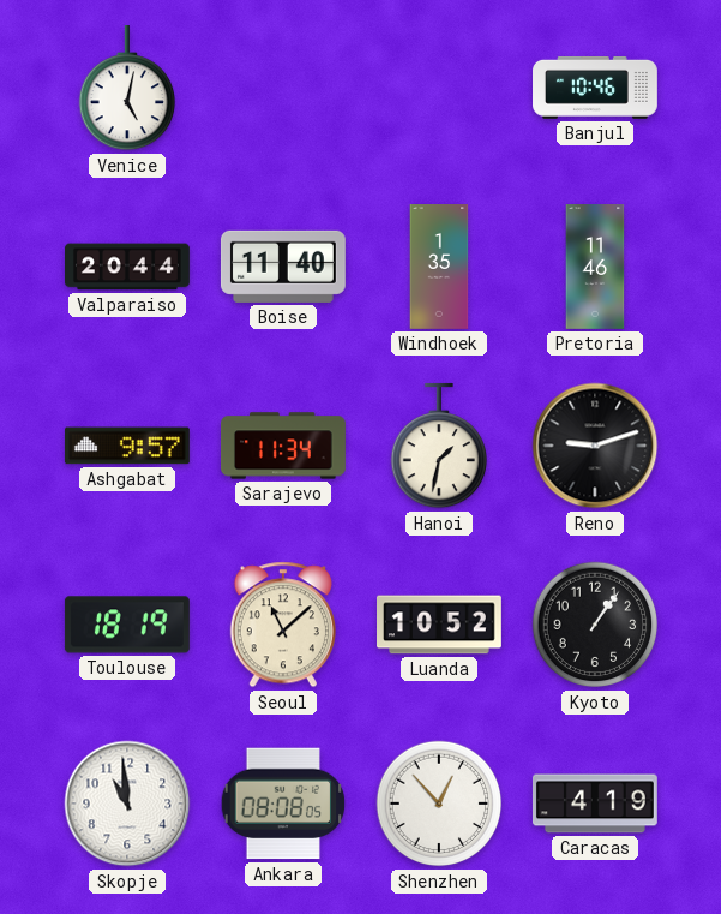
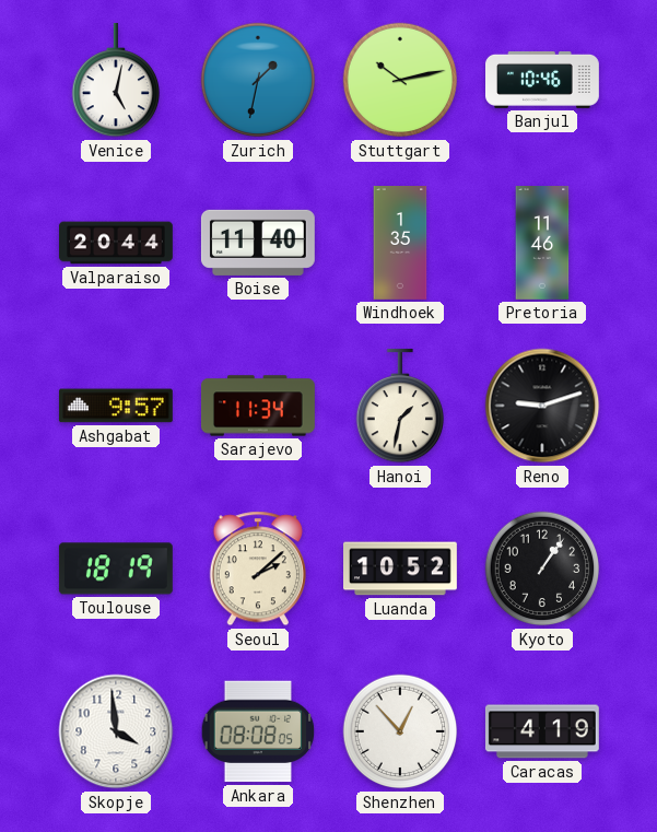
Zurich: none -> 1:32 (258, 80)
Stuttgart: none -> 10:13 (400, 80)
Seoul: 11:08 -> 2:08 (258, 569)
Skopje: 10:59 -> 3:59 (116, 731)
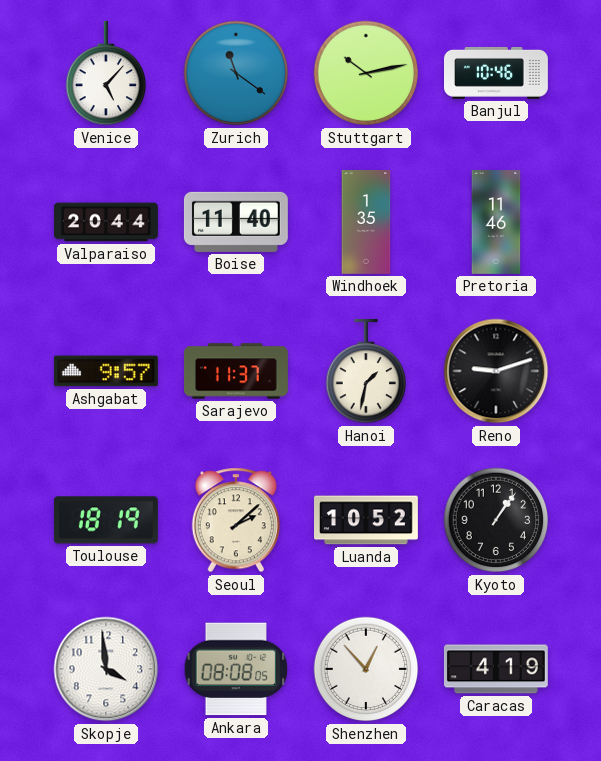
Venice: 5:02 -> 5:07 (105, 73)
Zurich: 1:32 -> 11:21 (236, 73)
Sarajevo: 11:34 -> 11:37 (237, 371)
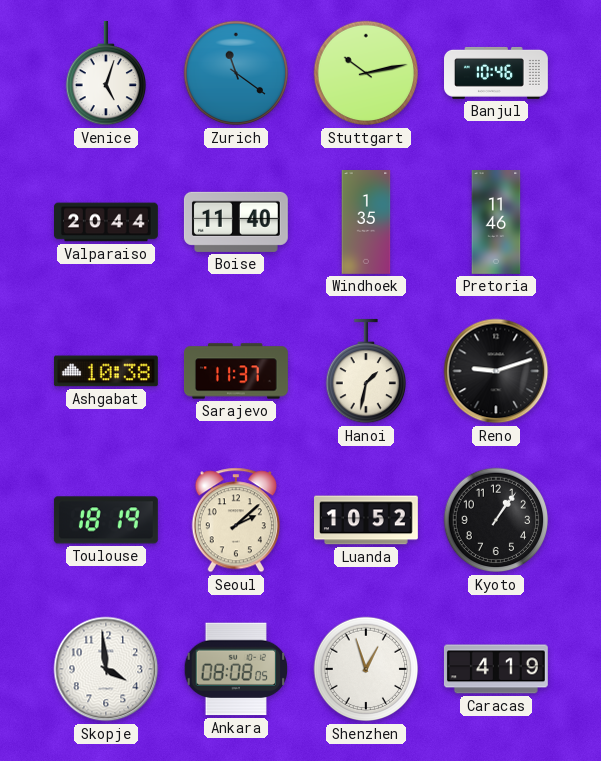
Venice: 5:07 -> 5:03 (105, 73)
Ashgabat: 9:57 -> 10:38 (106, 371)
Shenzhen: 12:53 -> 12:57 (366, 669)
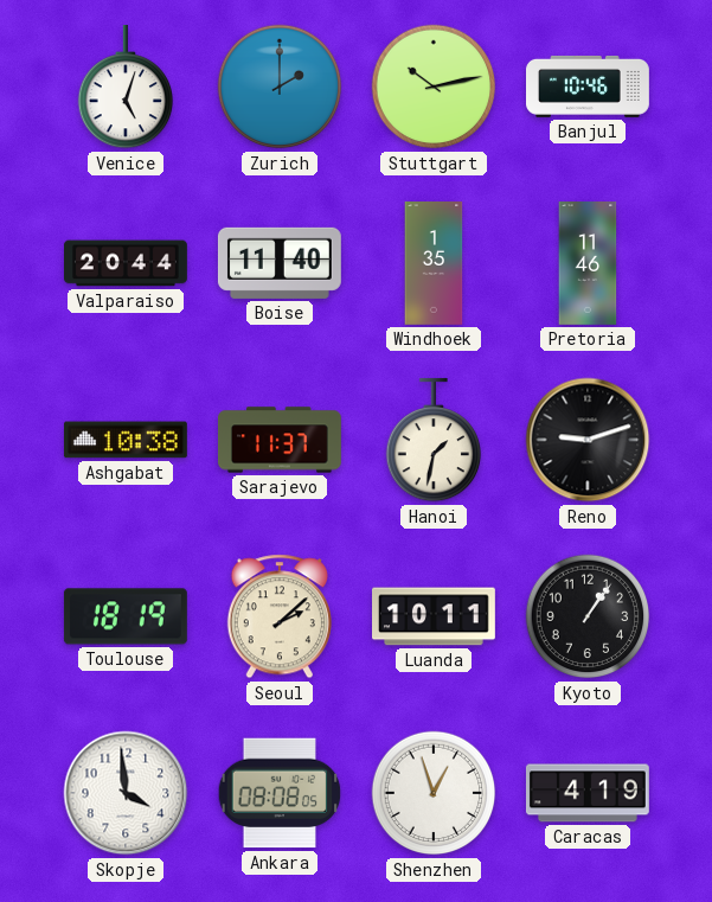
Zurich: 11:21 -> 2:00 (280, 87)
Luanda: 10:52 -> 10:11 (435, 616)
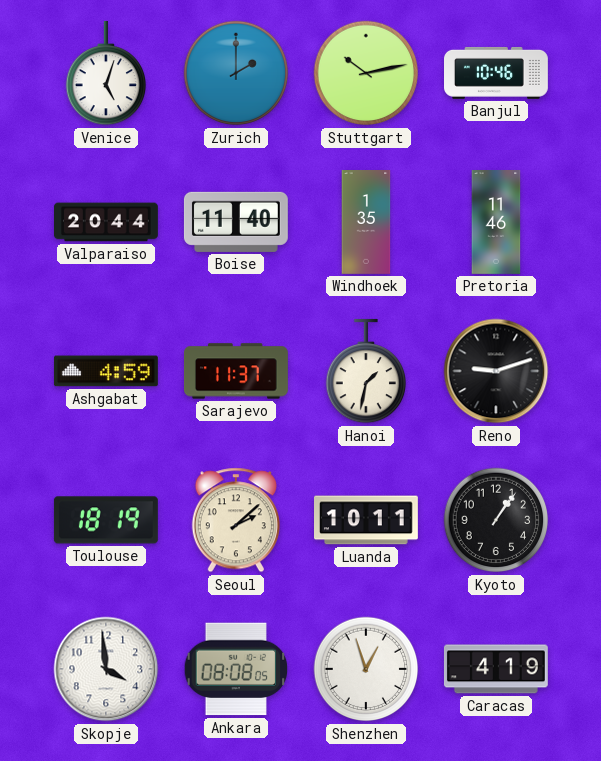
Ashgabat: 10:38 -> 4:59 (106, 371)
